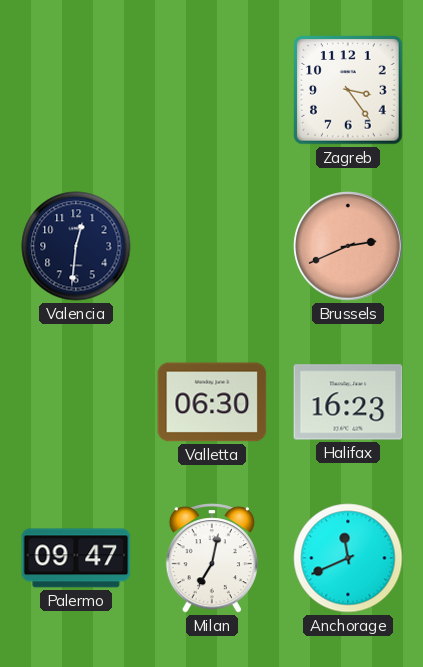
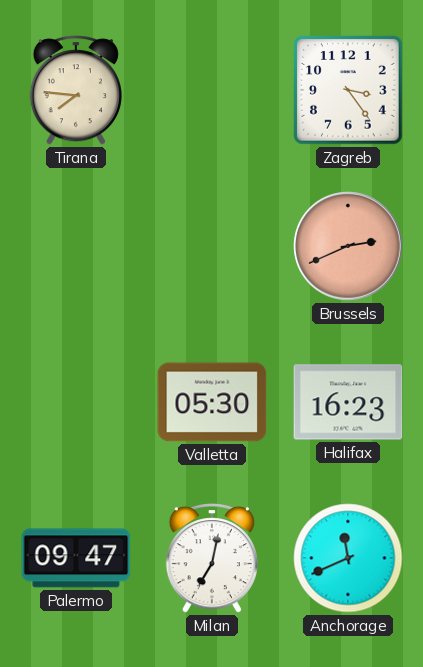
Tirana: none -> 7:46 (76, 90)
Valencia: 12:31 -> none (76, 246)
Valletta: 06:30 -> 05:30 (212, 402)
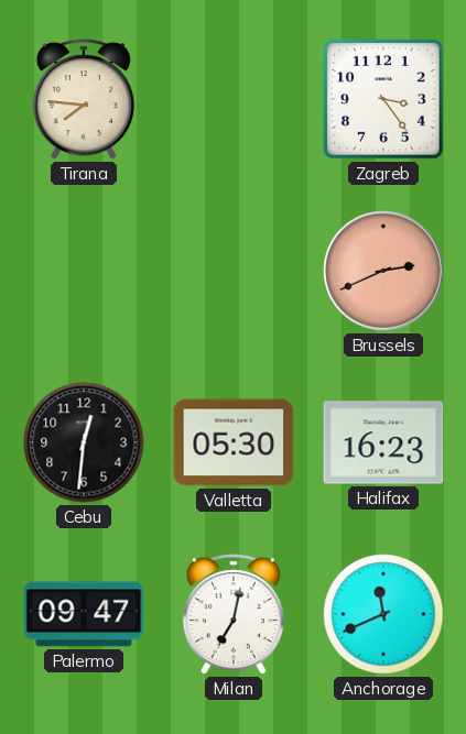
Cebu: none -> 12:31 (84, 442)
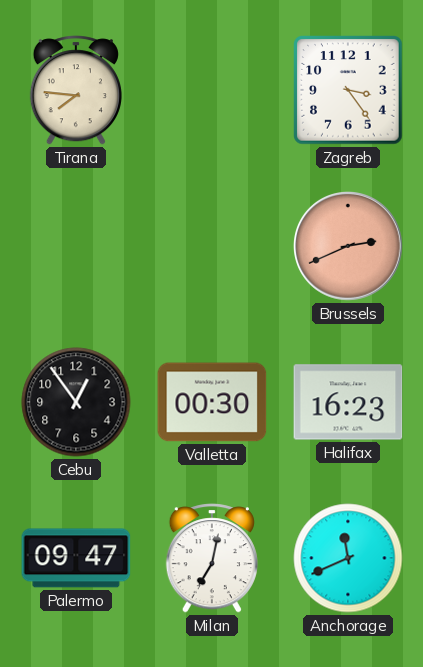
Cebu: 12:31 -> 12:54 (76, 402)
Valletta: 05:30 -> 00:30 (212, 402)
